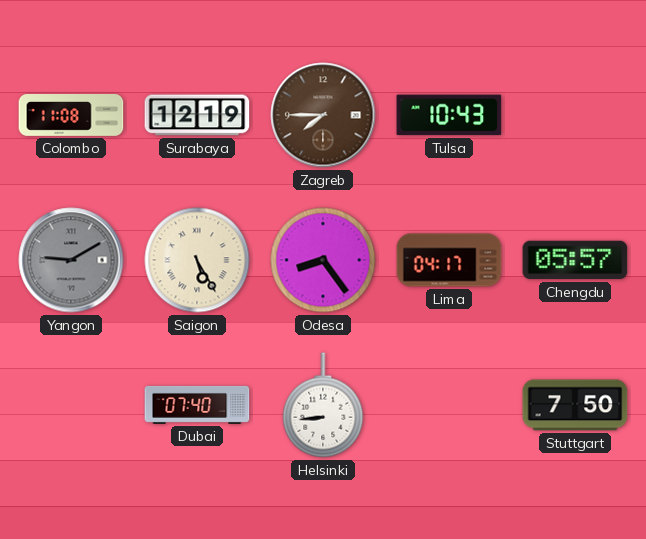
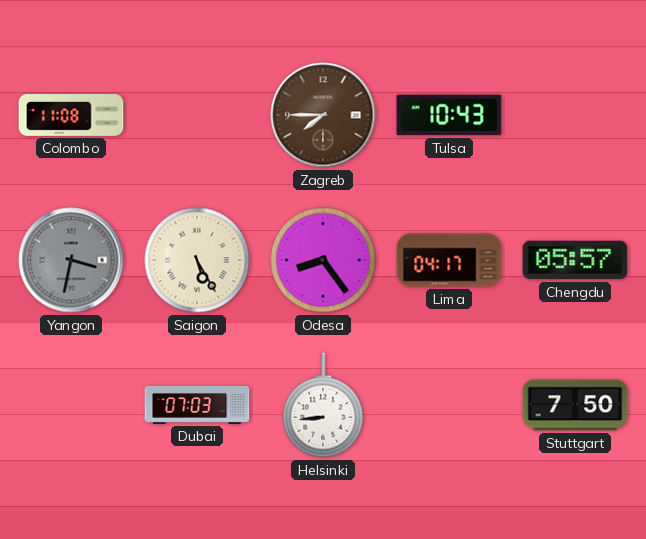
Surabaya: 12:19 -> none (197, 115)
Yangon: 9:10 -> 3:32 (71, 260)
Dubai: 07:40 -> 07:03 (197, 405)
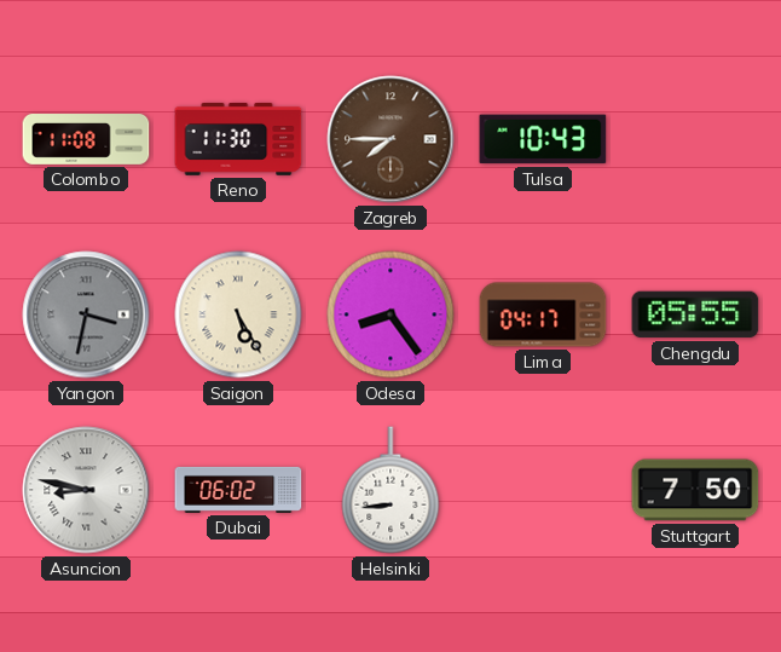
Reno: none -> 11:30 (238, 139)
Chengdu: 05:57 -> 05:55 (695, 315)
Asuncion: none -> 8:47 (86, 490)
Dubai: 07:03 -> 06:02 (238, 490)
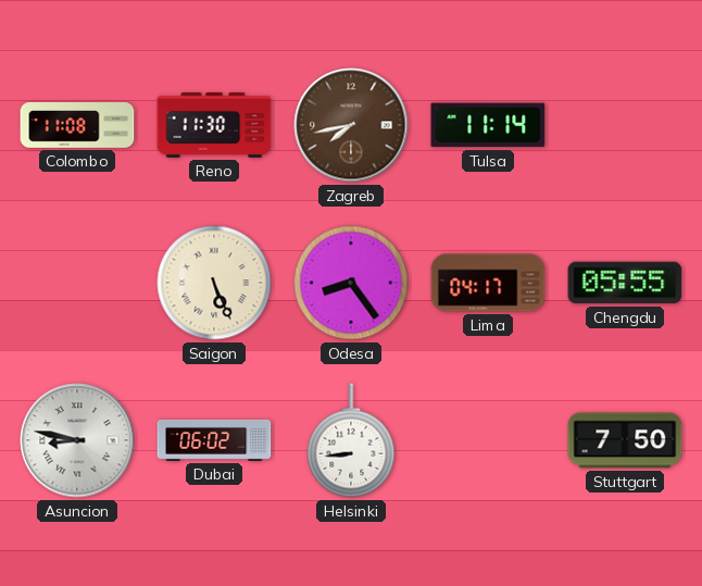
Zagreb: 7:45 -> 7:43 (351, 125)
Tulsa: 10:43 -> 11:14 (488, 125)
Yangon: 3:32 -> none (86, 315)
Saigon: 5:25 -> 5:26 (214, 283)
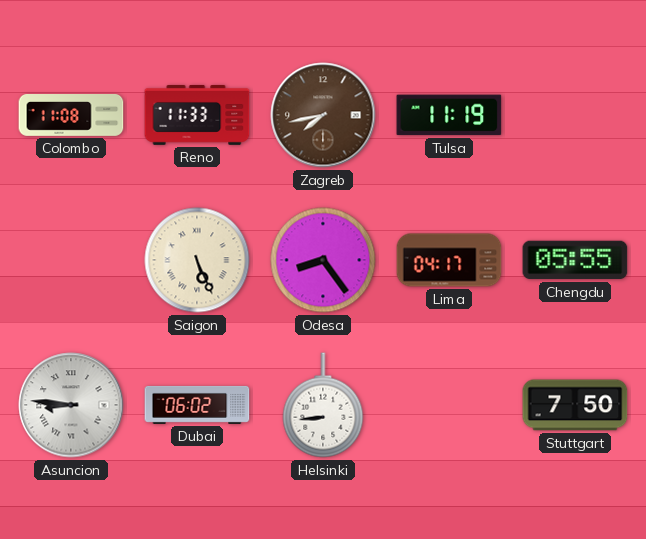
Reno: 11:30 -> 11:33 (197, 115)
Tulsa: 11:14 -> 11:19 (449, 115)
Asuncion: 8:47 -> 8:46 (71, 405)
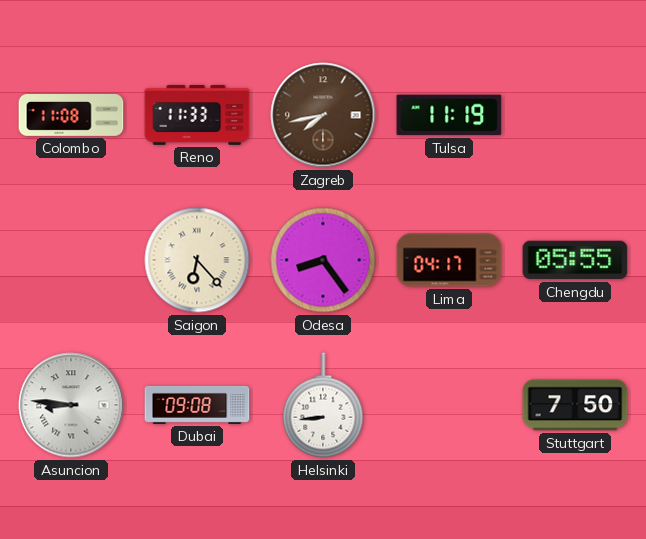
Saigon: 5:26 -> 6:23 (197, 260)
Dubai: 06:02 -> 09:08 (197, 405)
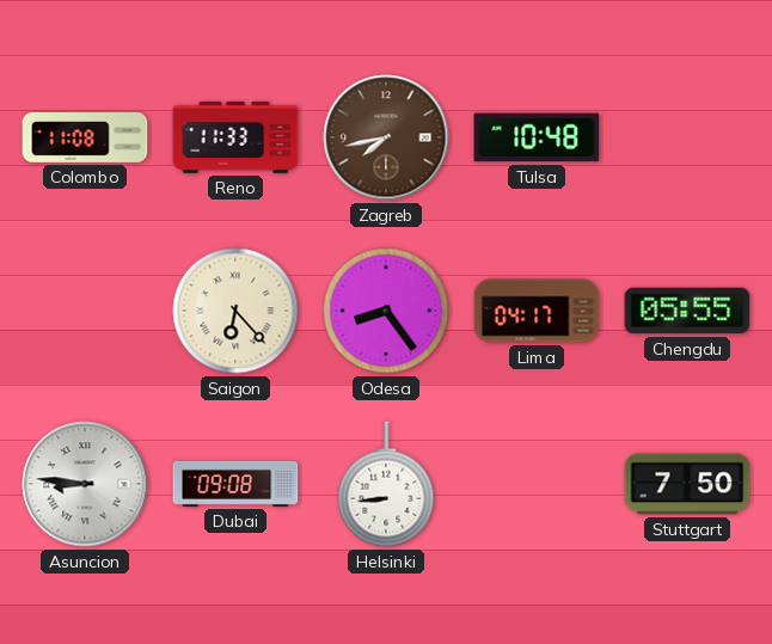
Tulsa: 11:19 -> 10:48 (537, 137)
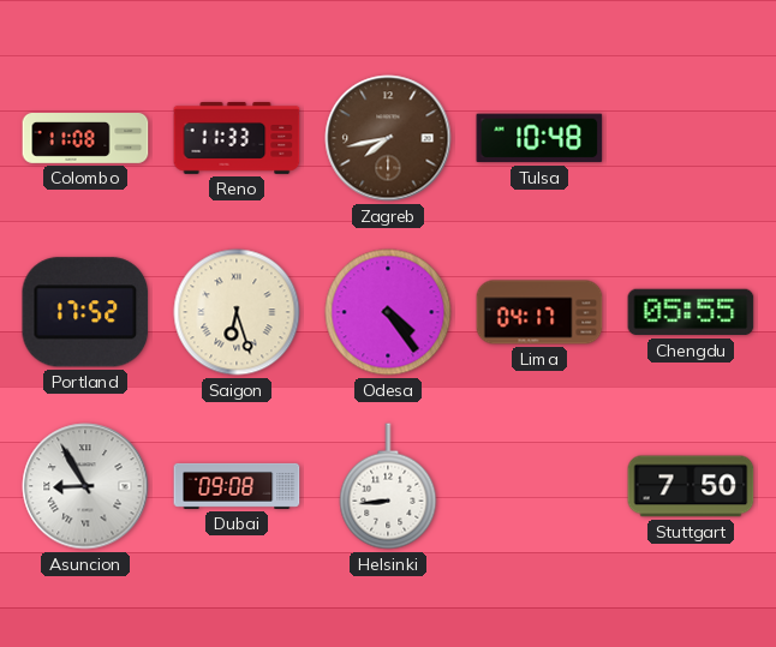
Portland: none -> 17:52 (85, 312)
Saigon: 6:23 -> 6:27 (237, 312)
Odesa: 8:24 -> 4:24 (388, 312)
Asuncion: 8:46 -> 8:55 (85, 486)
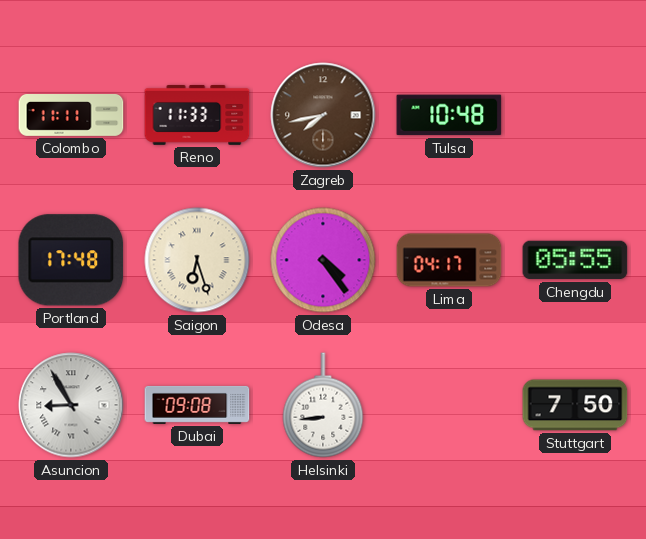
Colombo: 11:08 -> 11:11 (71, 116)
Portland: 17:52 -> 17:48 (71, 260)
